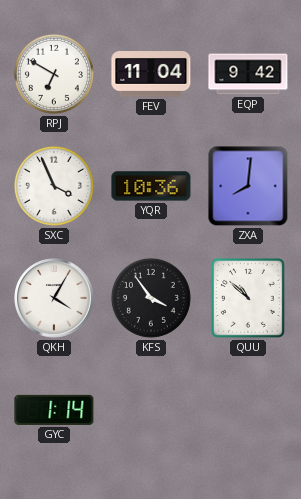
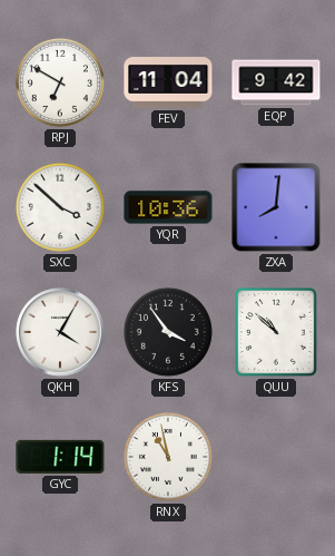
SXC: 3:56 -> 3:52 (60, 207)
RNX: none -> 10:58 (168, 457)
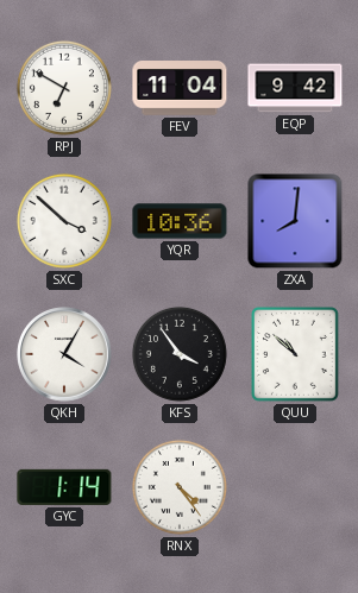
RNX: 10:58 -> 4:24 (180, 487)
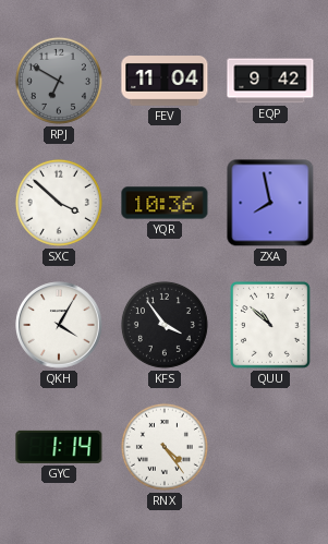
RPJ dial: white -> grey (59, 81)
ZXA: 8:01 -> 7:58 (270, 203)
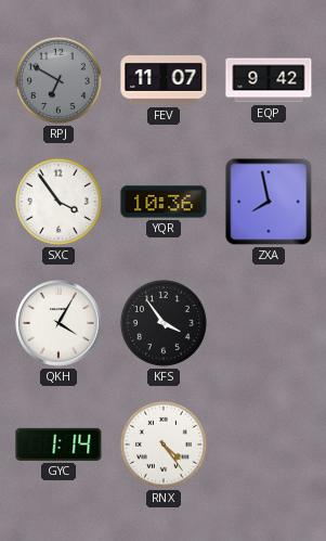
FEV: 11:04 -> 11:07 (164, 81)
SXC: 3:52 -> 3:54 (58, 202)
QUU: 10:52 -> none (271, 326)
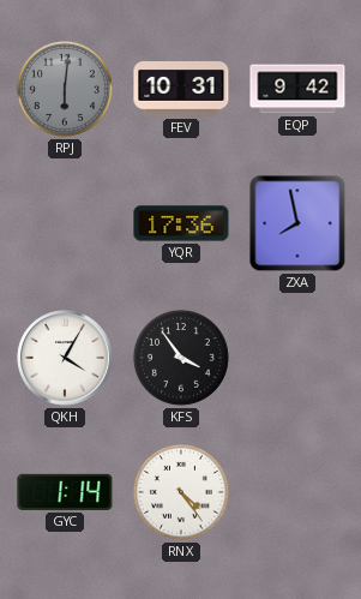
RPJ: 6:50 -> 6:01 (65, 89)
FEV: 11:07 -> 10:31 (181, 90)
SXC: 3:54 -> none (58, 202)
YQR: 10:36 -> 17:36 (181, 223)
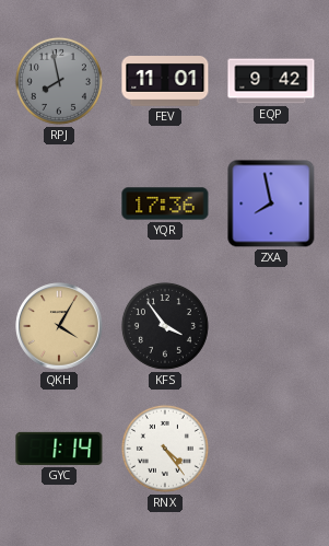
RPJ: 6:01 -> 7:58 (59, 81)
FEV: 10:31 -> 11:01 (165, 82)
QKH dial: white -> champagne (59, 326)
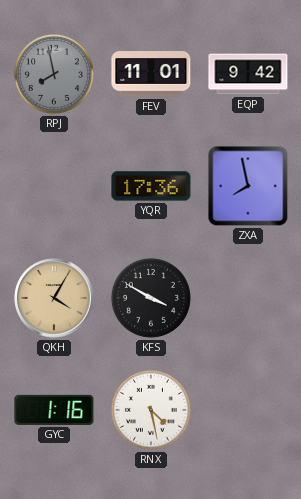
KFS: 3:54 -> 3:50 (151, 298)
GYC: 1:14 -> 1:16 (54, 410)
RNX: 4:24 -> 4:28 (151, 410)
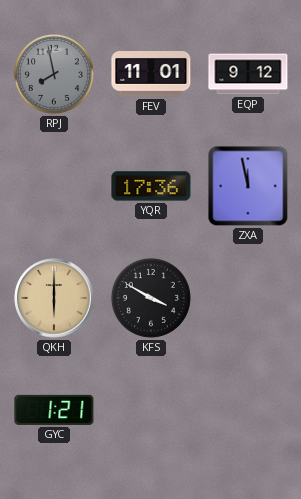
EQP: 9:42 -> 9:12 (248, 74)
ZXA: 7:58 -> 11:58 (248, 186)
QKH: 4:05 -> 6:00 (54, 298)
GYC: 1:16 -> 1:21 (54, 410)
RNX: 4:28 -> none (151, 410)
